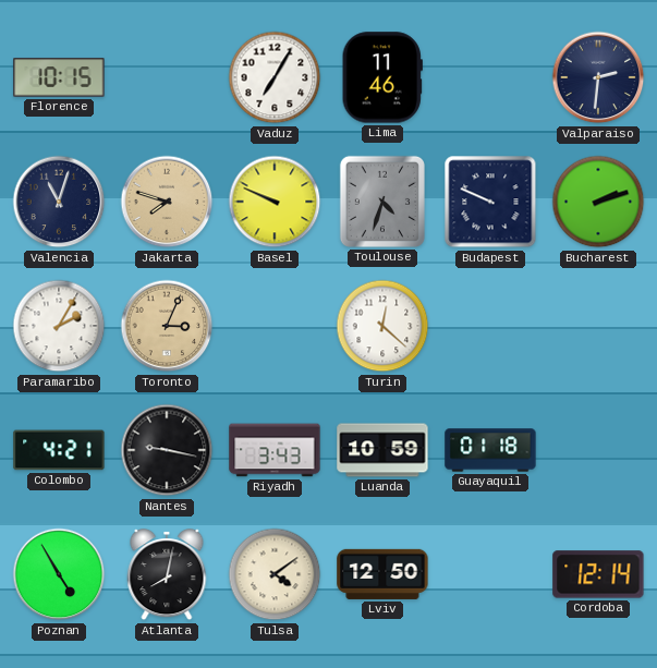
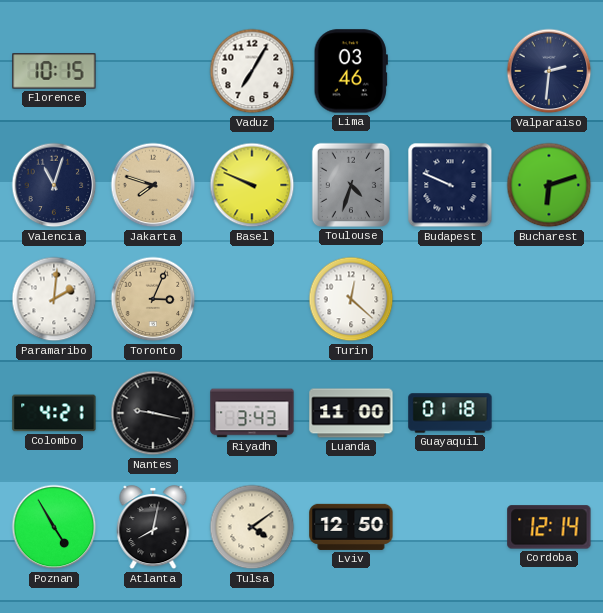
Lima: 11:46 -> 03:46 (351, 71)
Bucharest: 2:12 -> 6:12 (549, 185)
Paramaribo: 2:05 -> 2:01 (54, 299)
Luanda: 10:59 -> 11:00 (351, 413)
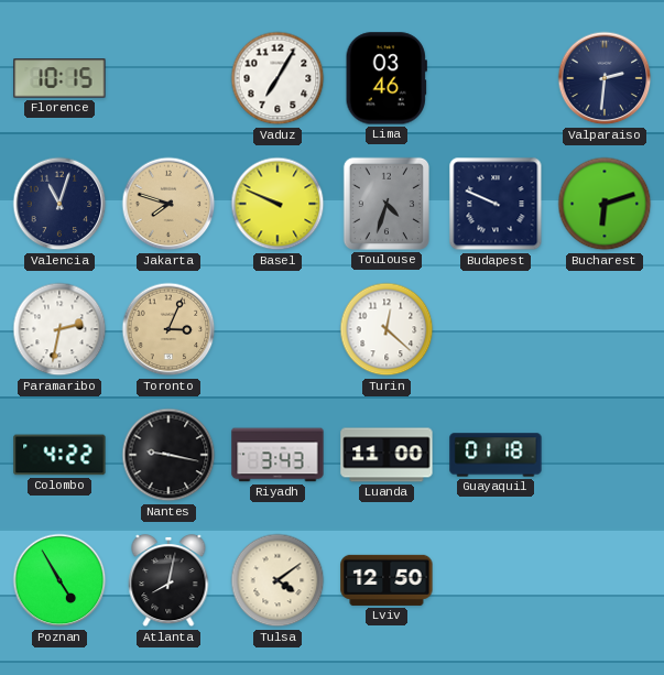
Paramaribo: 2:01 -> 2:32 (59, 329)
Colombo: 4:21 -> 4:22 (59, 455)
Cordoba: 12:14 -> none (549, 527)
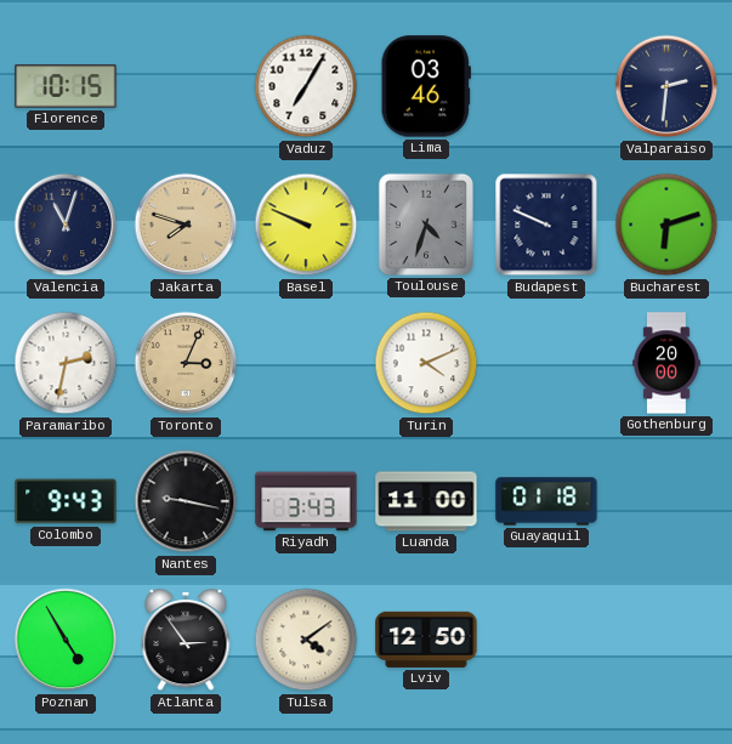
Turin: 12:22 -> 4:11 (426, 363)
Gothenburg: none -> 20:00 (666, 363)
Colombo: 4:22 -> 9:43 (66, 501)
Atlanta: 8:02 -> 2:54 (186, 641)
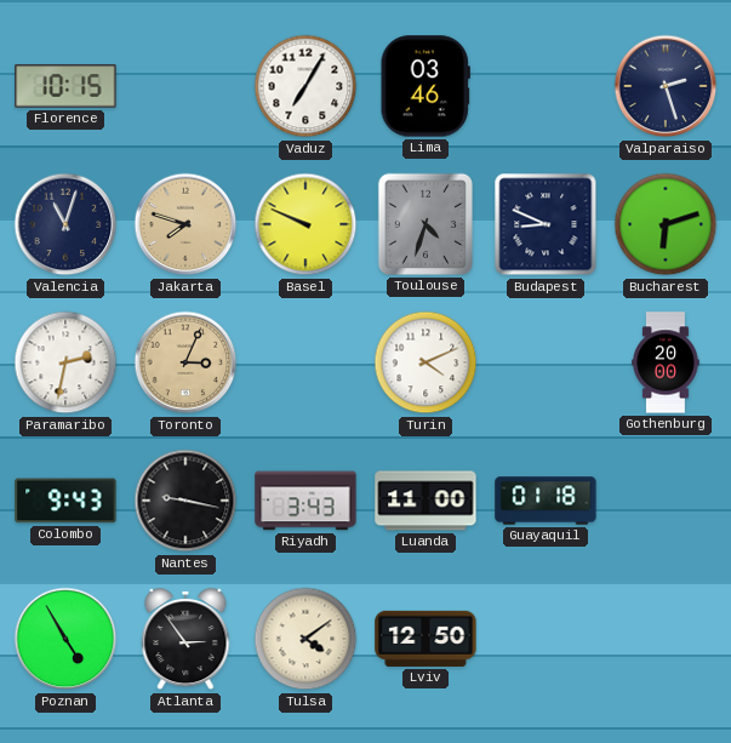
Valparaiso: 2:31 -> 2:27 (666, 86)
Budapest: 9:49 -> 8:49 (546, 224)
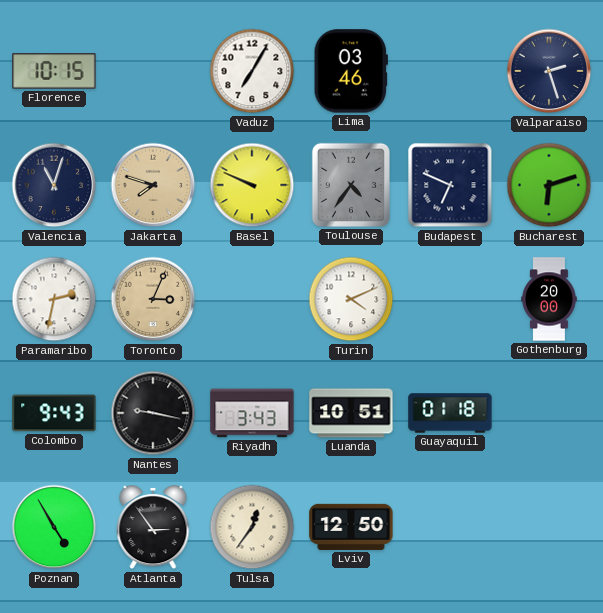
Toulouse: 4:33 -> 4:36 (351, 185)
Budapest: 8:49 -> 6:49 (450, 185)
Luanda: 11:00 -> 10:51 (351, 413)
Tulsa: 4:09 -> 12:36 (252, 527)
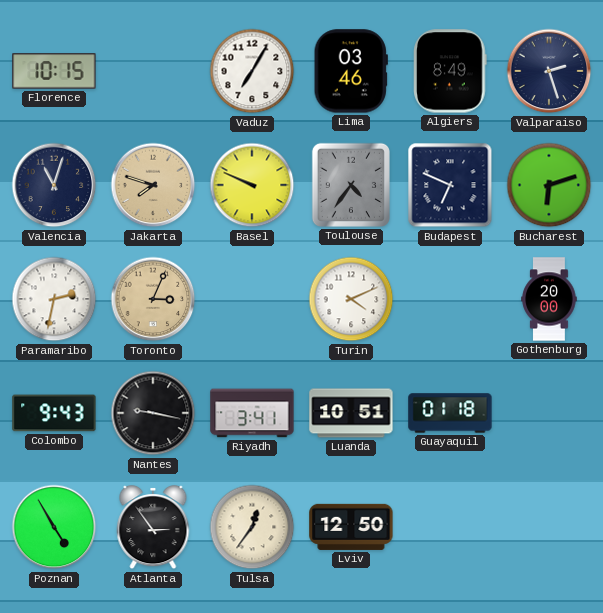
Algiers: none -> 8:49 (450, 71)
Riyadh: 3:43 -> 3:41 (252, 413)
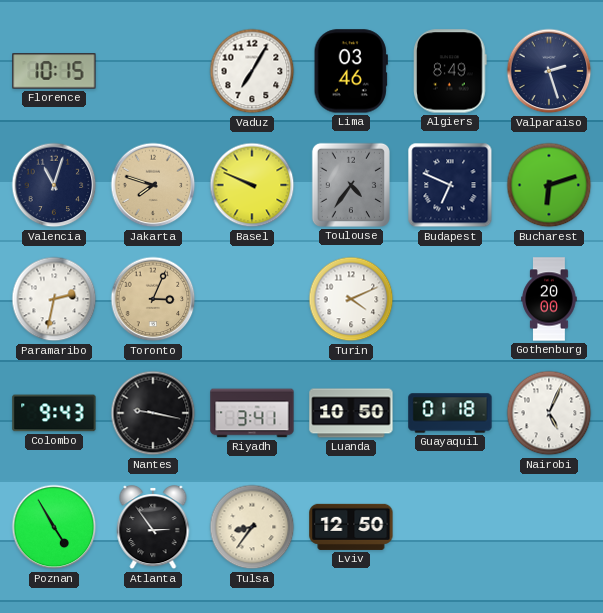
Luanda: 10:51 -> 10:50 (351, 413)
Nairobi: none -> 5:04 (549, 413)
Tulsa: 12:36 -> 8:36 (252, 527)
